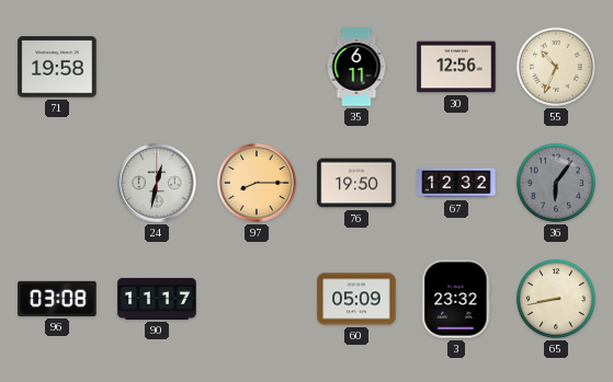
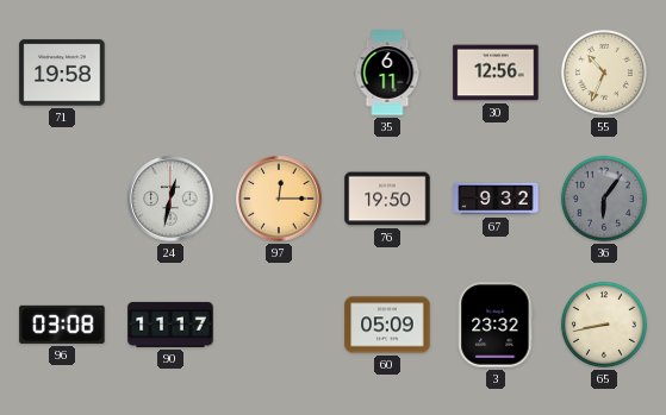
97: 8:15 -> 12:15 (279, 199)
67: 12:32 -> 9:32 (496, 199)
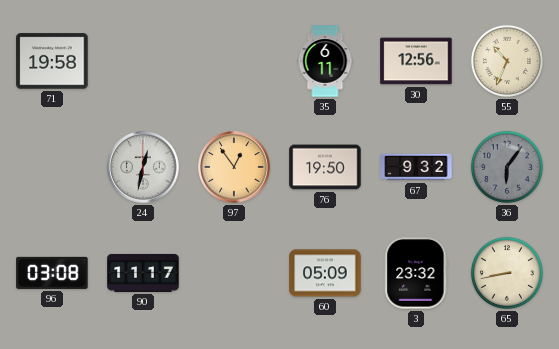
97: 12:15 -> 12:54 (234, 167)
